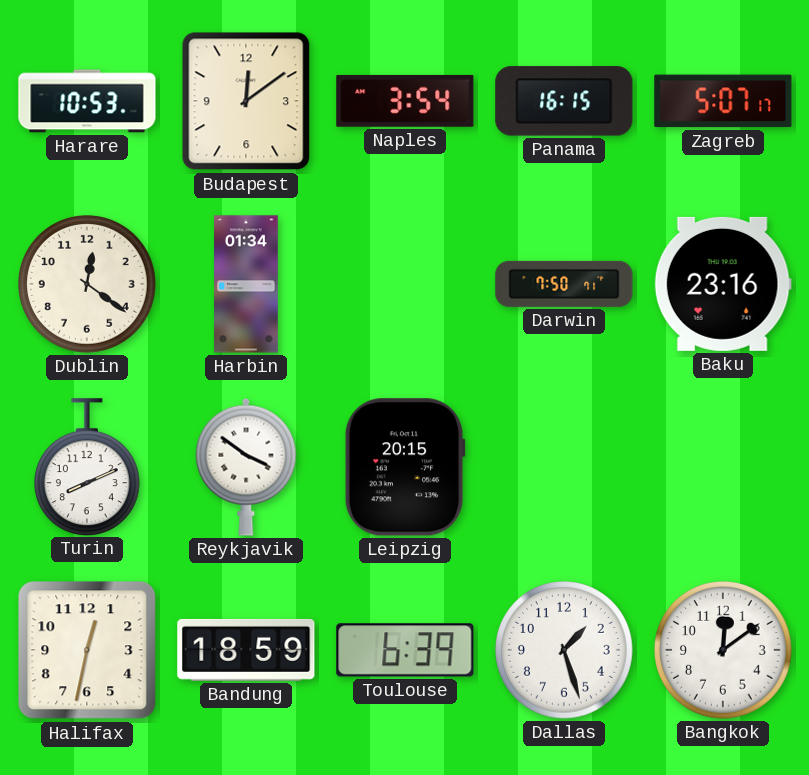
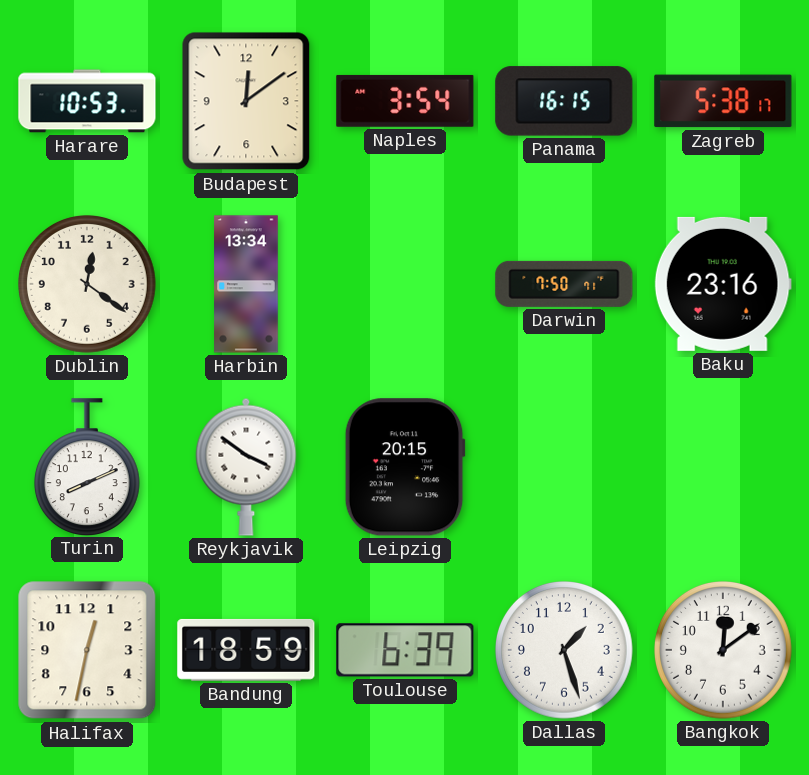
Zagreb: 5:07 -> 5:38 (723, 101)
Harbin: 01:34 -> 13:34 (246, 284)
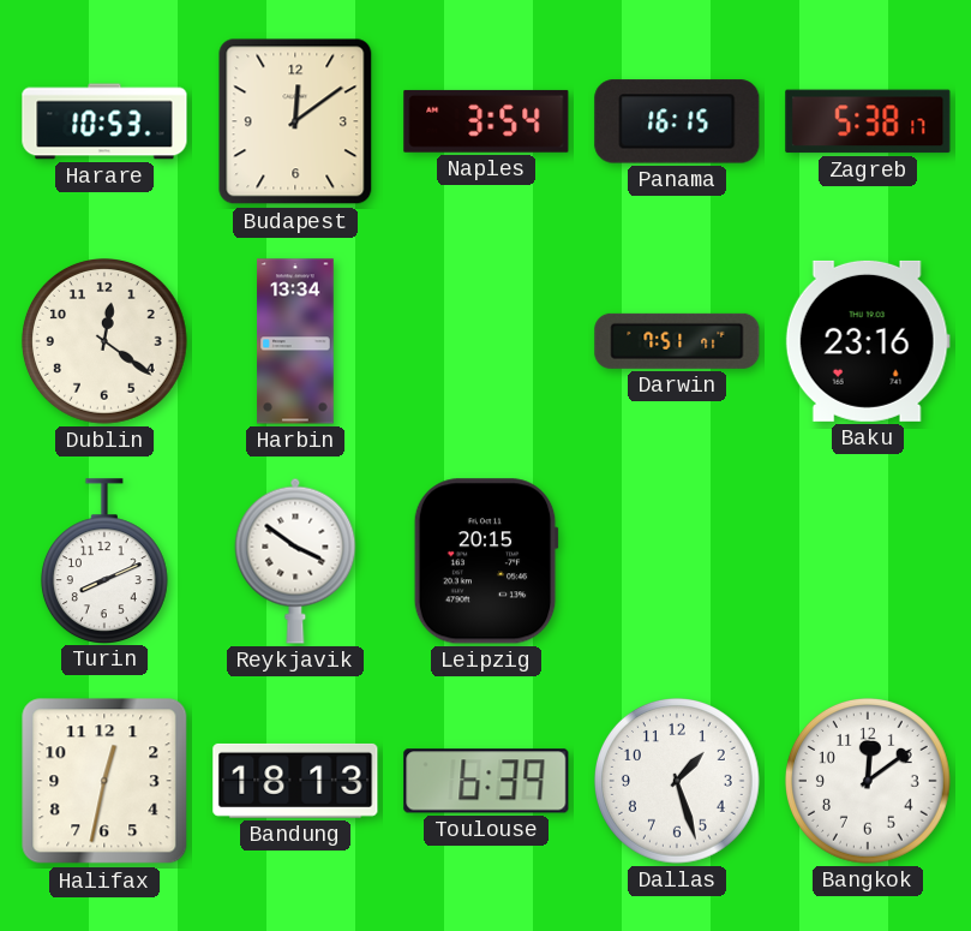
Darwin: 7:50 -> 7:51 (677, 341)
Bandung: 18:59 -> 18:13 (295, 781)
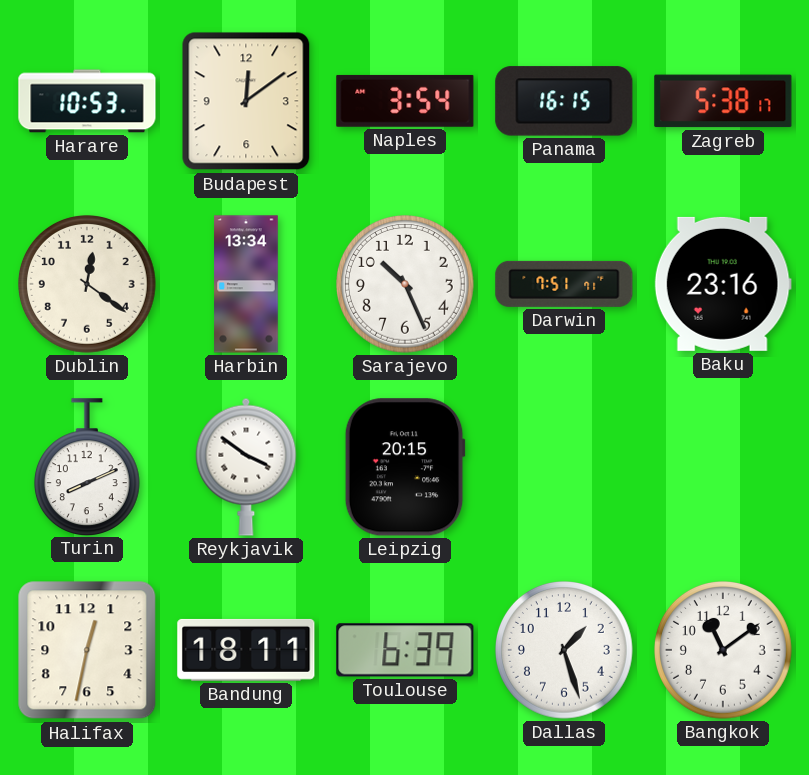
Sarajevo: none -> 10:26 (406, 285)
Bandung: 18:13 -> 18:11 (246, 650)
Bangkok: 12:09 -> 11:09 (724, 651)
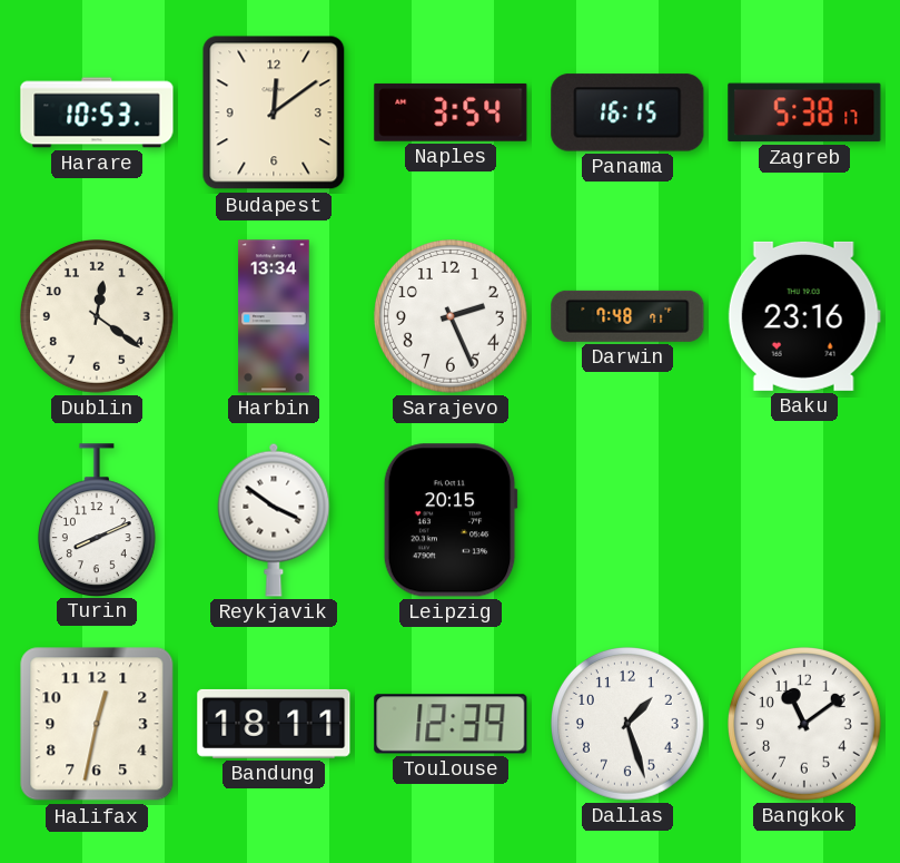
Sarajevo: 10:26 -> 2:26 (452, 317)
Darwin: 7:51 -> 7:48 (627, 316)
Toulouse: 6:39 -> 12:39 (451, 724)
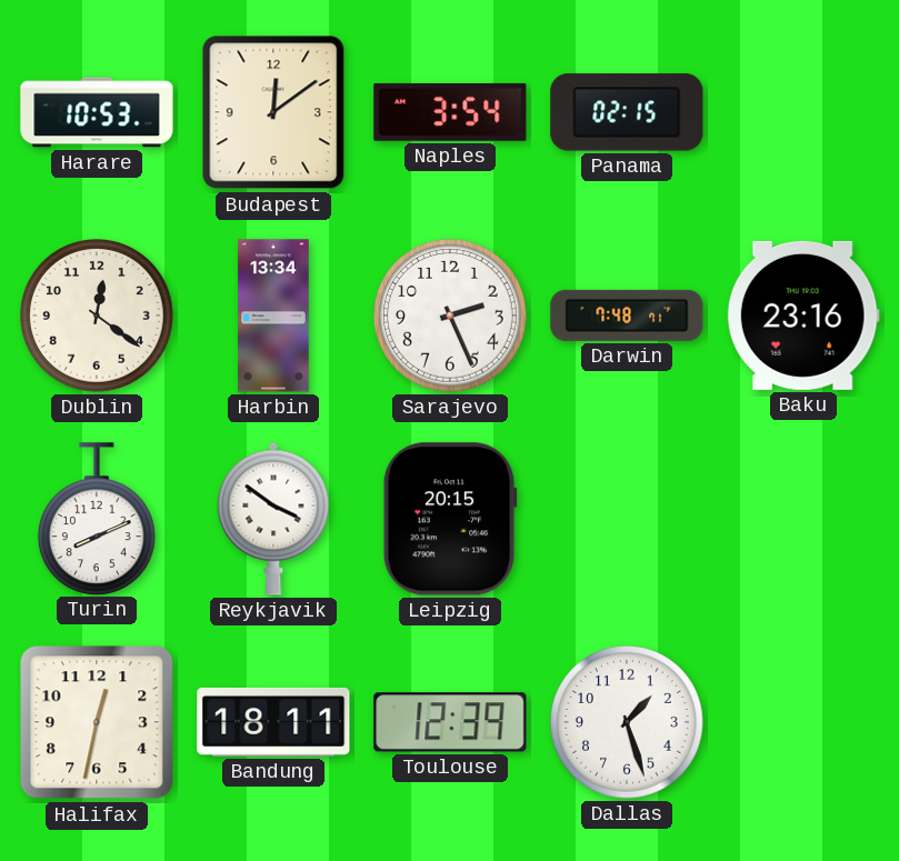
Panama: 16:15 -> 02:15 (627, 112)
Zagreb: 5:38 -> none (804, 112)
Bangkok: 11:09 -> none (805, 725)
